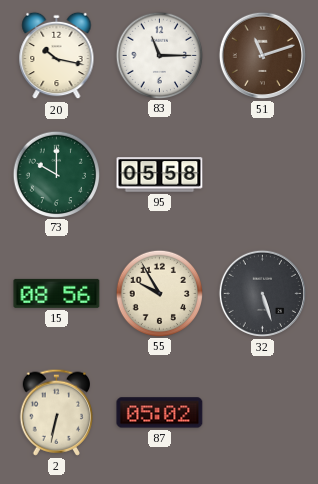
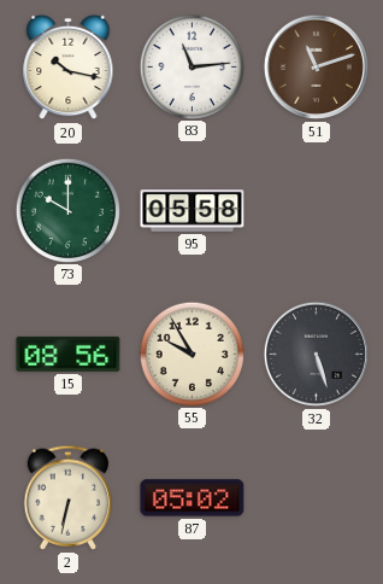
83: 11:15 -> 11:14 (191, 66)
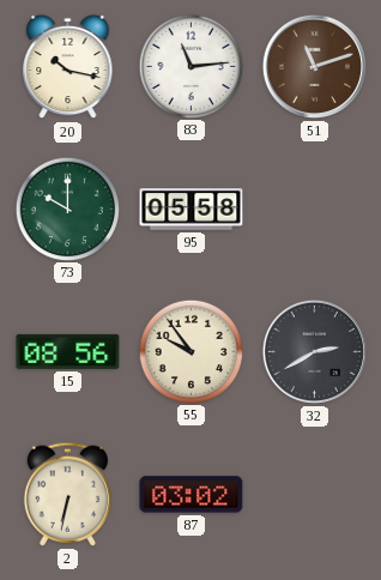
55: 9:55 -> 9:54 (190, 351)
32: 5:27 -> 2:40 (314, 351)
87: 05:02 -> 03:02 (192, 495)
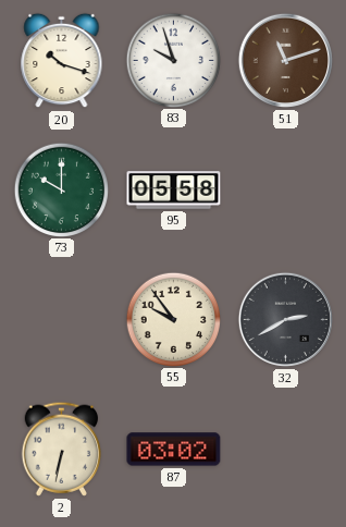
20: 10:17 -> 10:18 (62, 61)
83: 11:14 -> 9:57 (173, 60)
15: 08:56 -> none (68, 351)
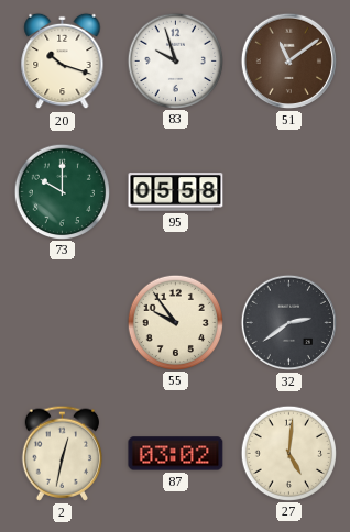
51: 11:12 -> 11:09 (288, 60)
32: 2:40 -> 2:39 (288, 322)
2: 6:32 -> 12:32 (62, 453)
27: none -> 5:01 (288, 453)
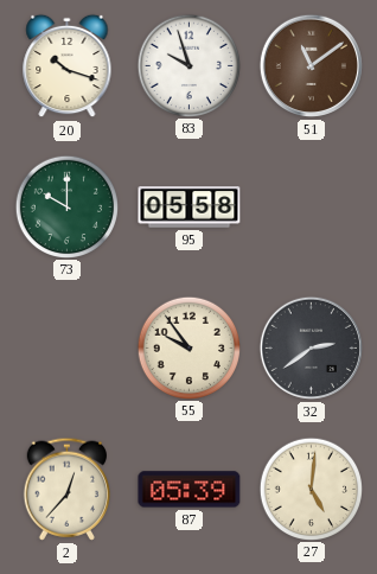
2: 12:32 -> 12:37 (66, 489)
87: 03:02 -> 05:39 (190, 490)
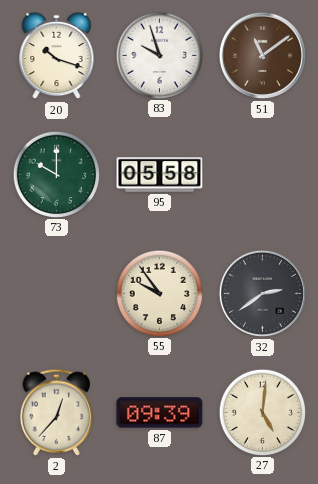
87: 05:39 -> 09:39 (160, 413)
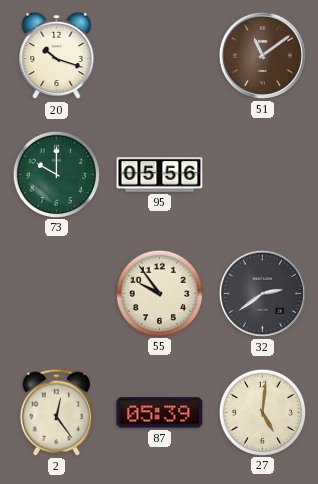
83: 9:57 -> none (159, 55)
95: 05:58 -> 05:56 (160, 175)
2: 12:37 -> 12:24 (56, 412)
87: 09:39 -> 05:39 (160, 413)
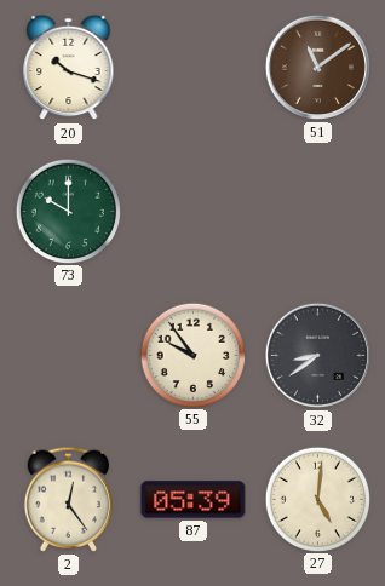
95: 05:56 -> none (160, 175)
32: 2:39 -> 8:39 (317, 355)
